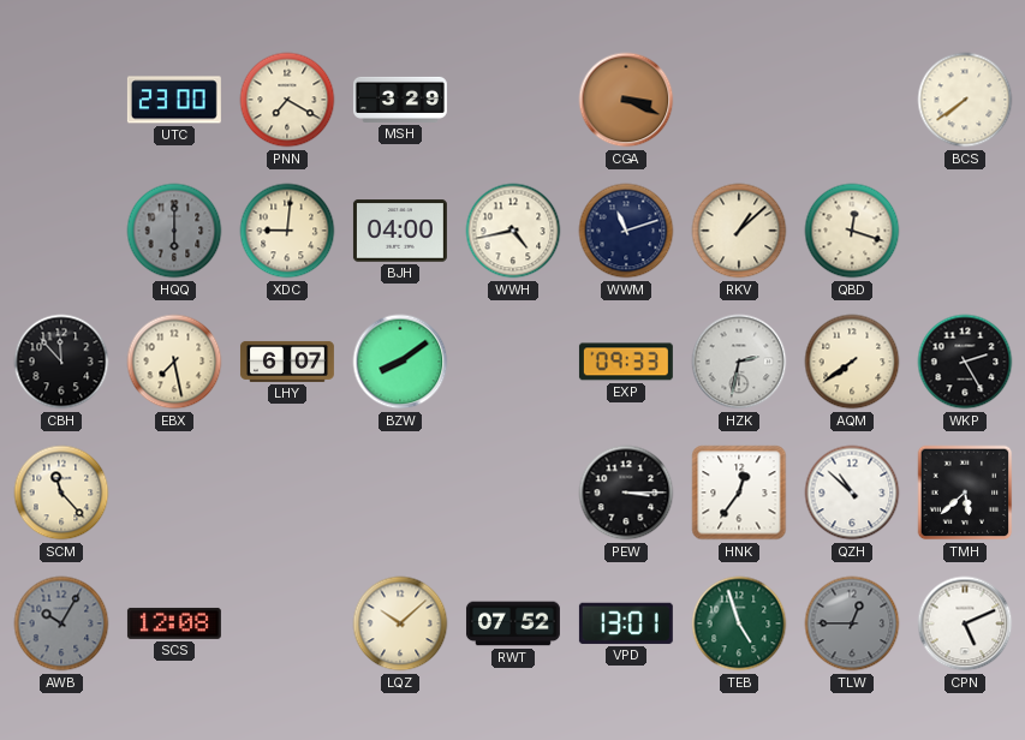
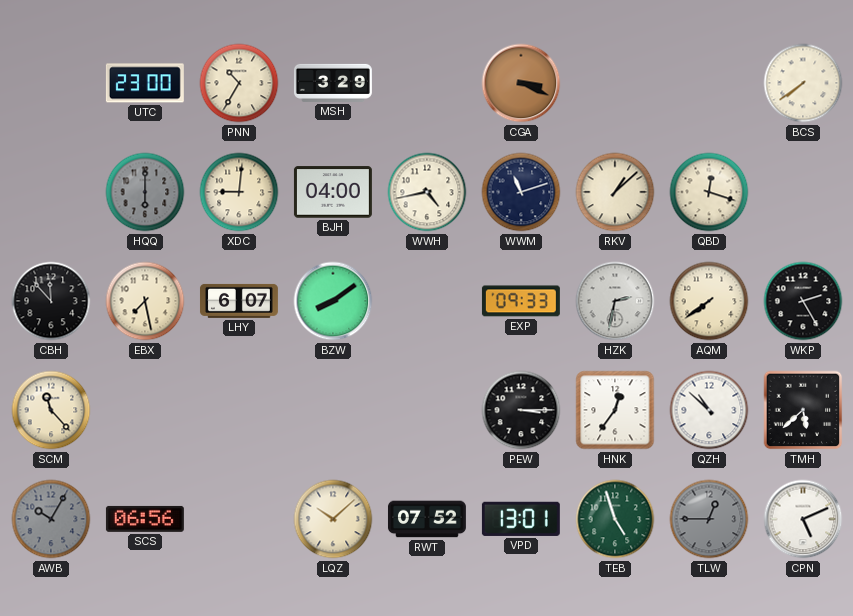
PNN: 7:20 -> 10:35 (239, 83)
SCS: 12:08 -> 06:56 (145, 519)
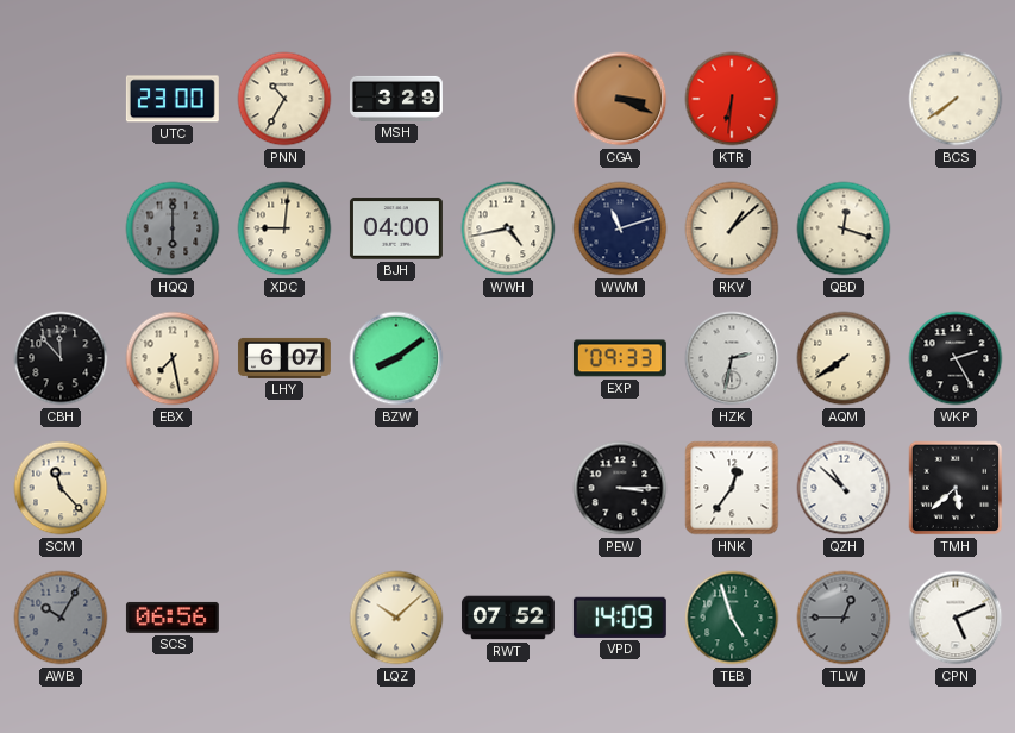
KTR: none -> 6:31 (732, 99)
VPD: 13:01 -> 14:09 (620, 618)
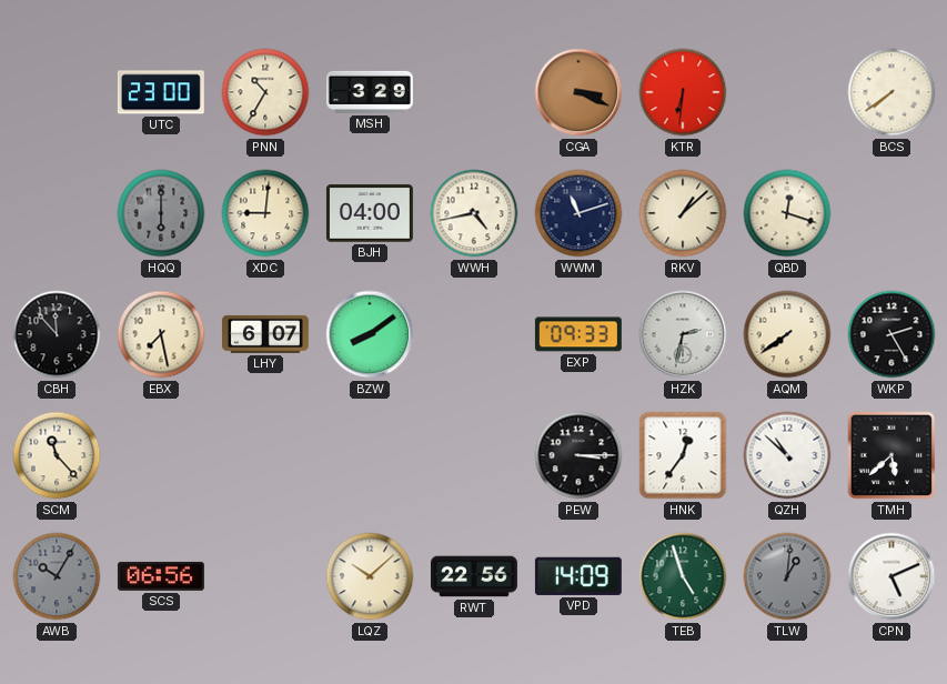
RWT: 07:52 -> 22:56 (474, 576)
TLW: 12:45 -> 1:01 (787, 576)
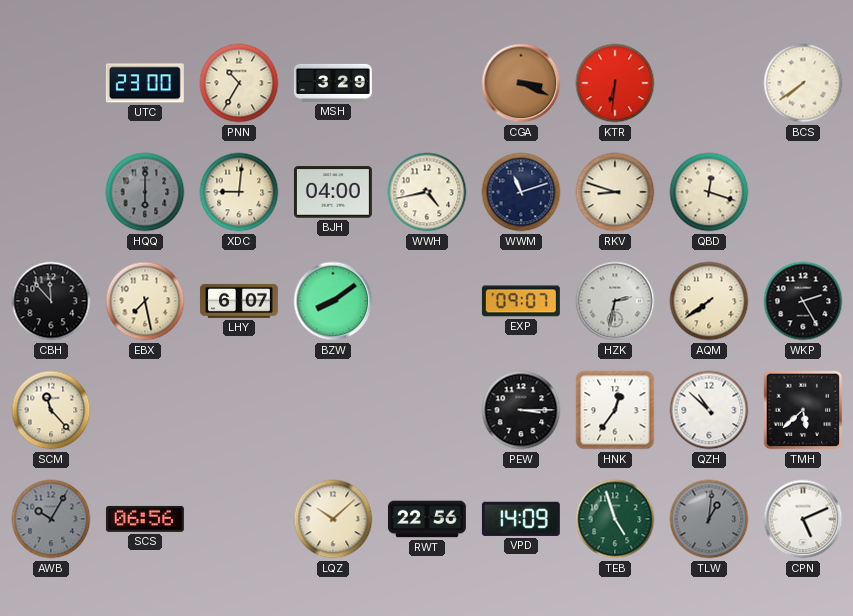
RKV: 1:08 -> 8:48 (615, 192)
EXP: 09:33 -> 09:07 (521, 301)
